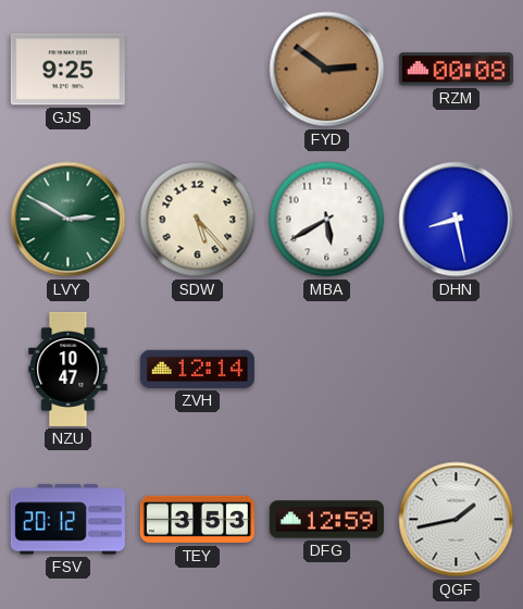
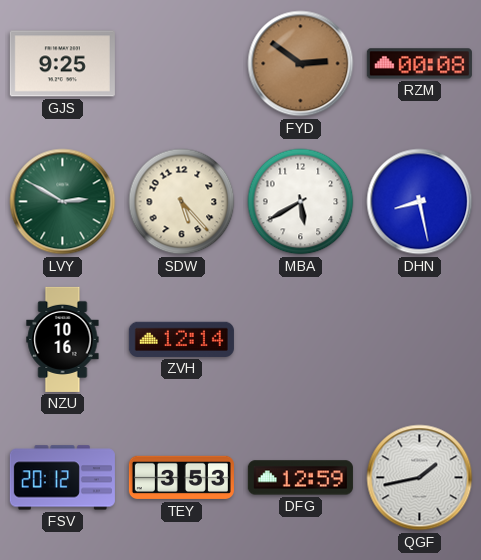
NZU: 10:47 -> 10:16 (63, 339)
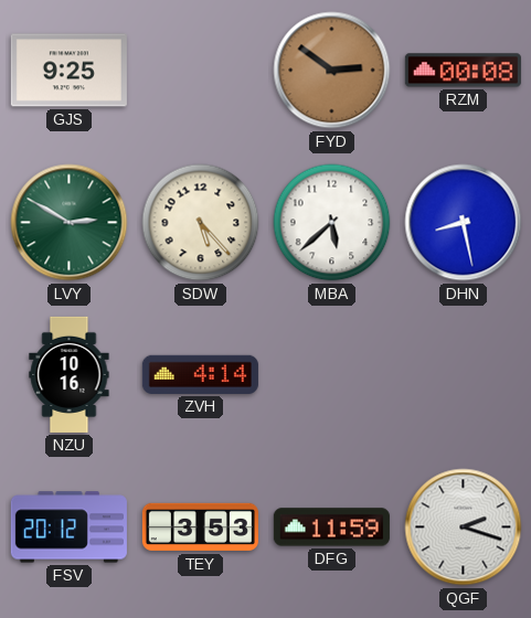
MBA: 5:40 -> 5:38 (332, 223)
ZVH: 12:14 -> 4:14 (200, 374)
DFG: 12:59 -> 11:59 (331, 528)
QGF: 1:43 -> 2:18 (464, 528)
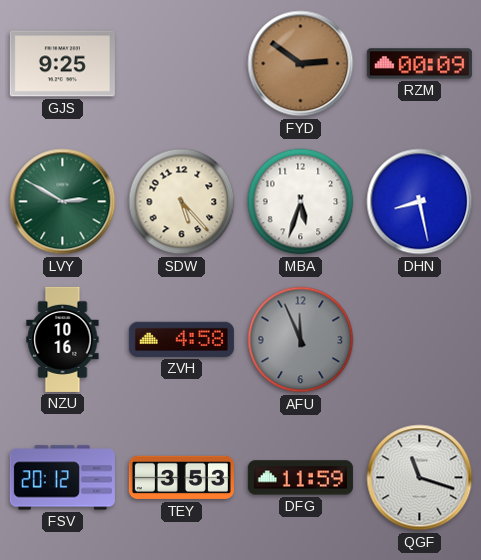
RZM: 00:08 -> 00:09 (419, 64)
MBA: 5:38 -> 5:33 (301, 202)
ZVH: 4:14 -> 4:58 (181, 339)
AFU: none -> 11:56 (301, 340)
QGF: 2:18 -> 11:18 (420, 478)
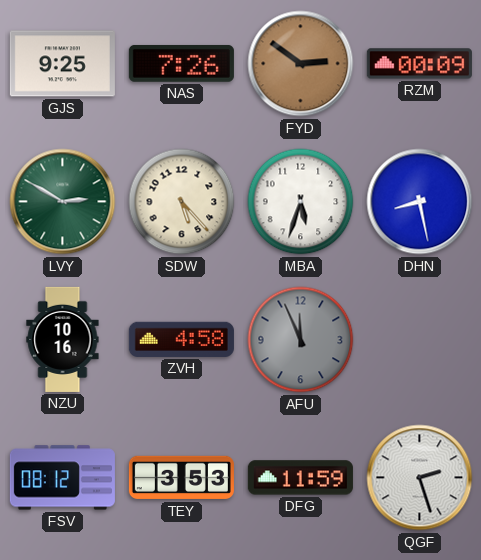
NAS: none -> 7:26 (181, 63)
FSV: 20:12 -> 08:12 (62, 478)
QGF: 11:18 -> 2:27 (420, 478)
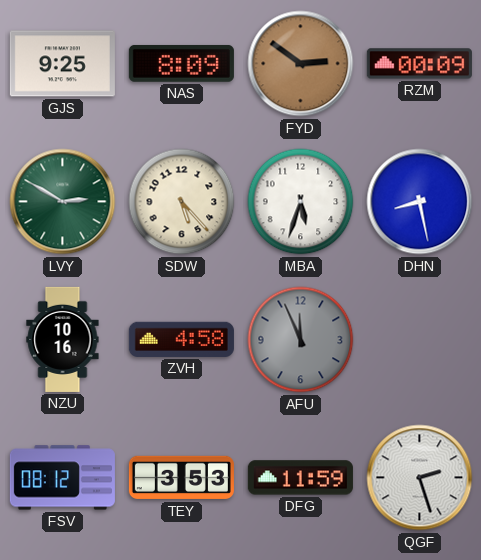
NAS: 7:26 -> 8:09 (181, 63)
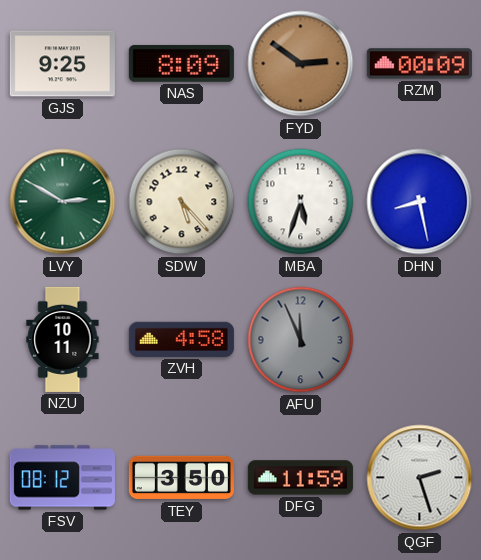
NZU: 10:16 -> 10:11 (63, 339)
TEY: 3:53 -> 3:50 (181, 478)
